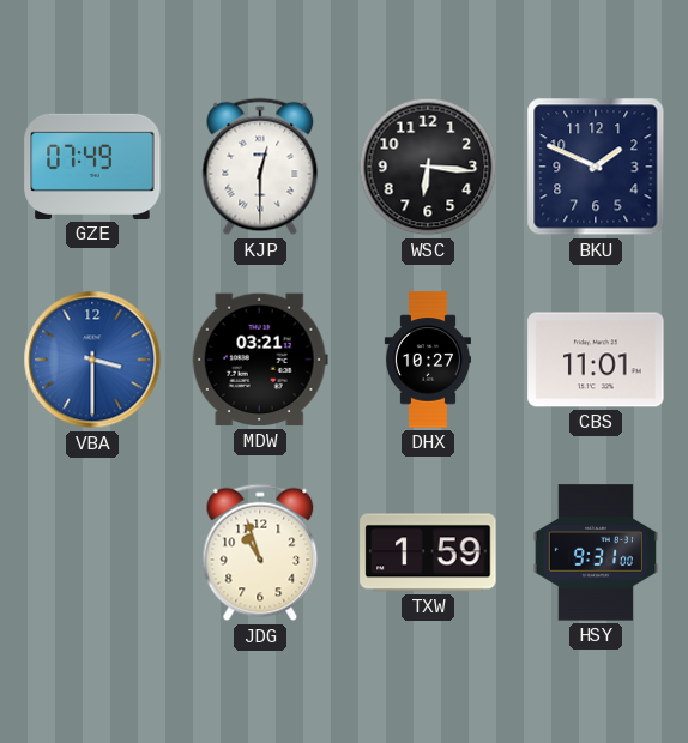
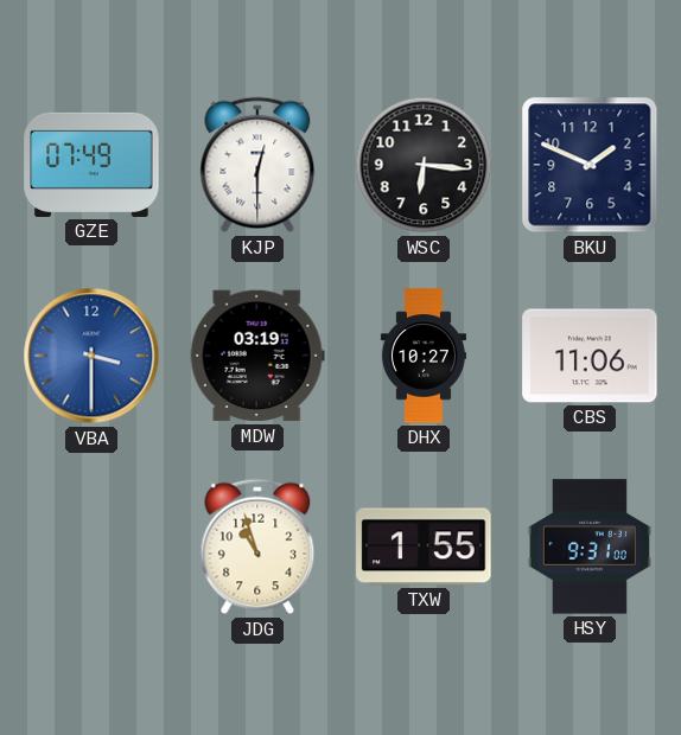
MDW: 03:21 -> 03:19 (257, 356)
CBS: 11:01 -> 11:06 (590, 356)
TXW: 1:59 -> 1:55 (424, 547)
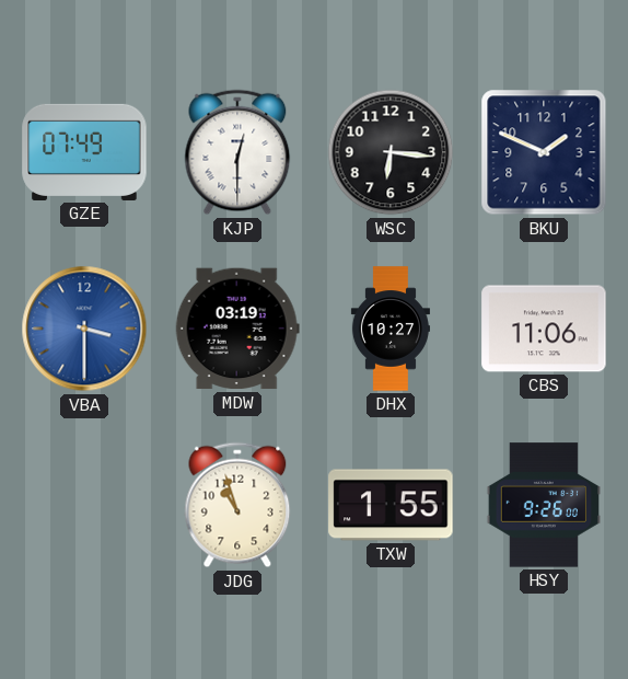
HSY: 9:31 -> 9:26 (543, 505)
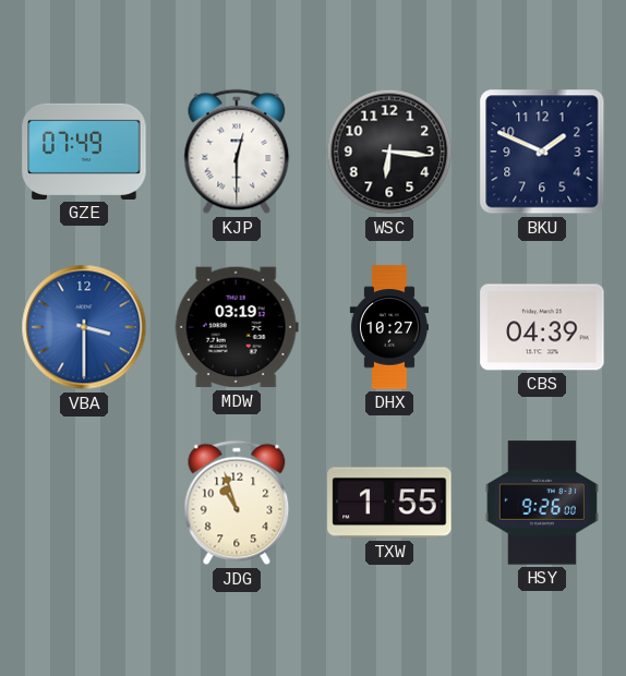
CBS: 11:06 -> 04:39 (542, 327)
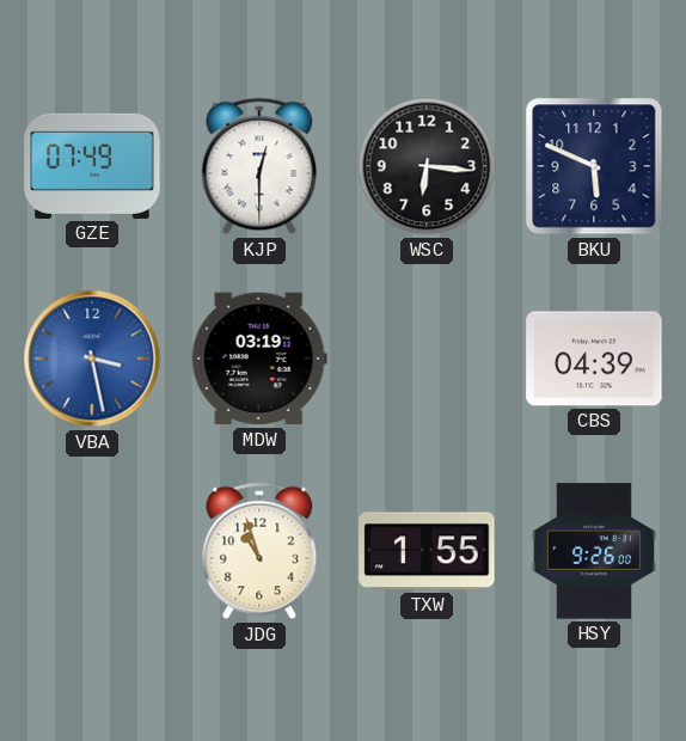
BKU: 1:49 -> 5:49 (594, 166)
VBA: 3:30 -> 3:28 (92, 359)
DHX: 10:27 -> none (389, 327)
